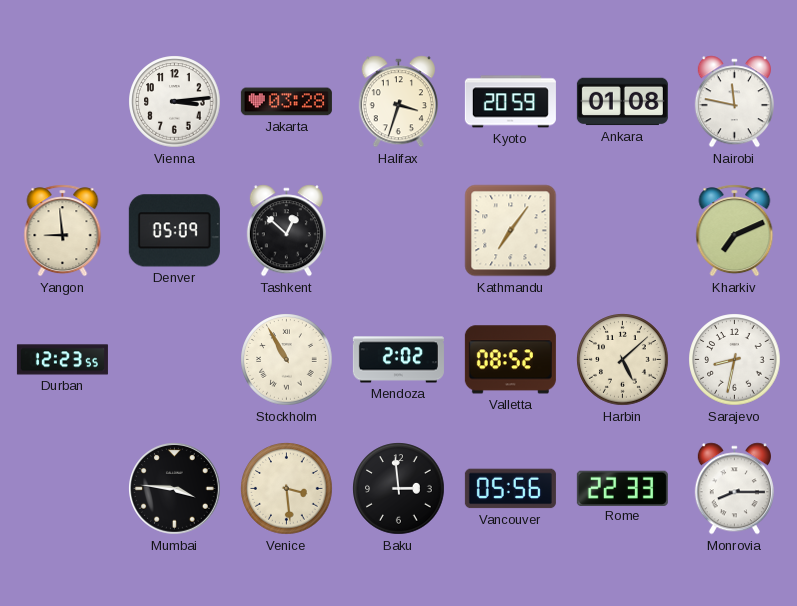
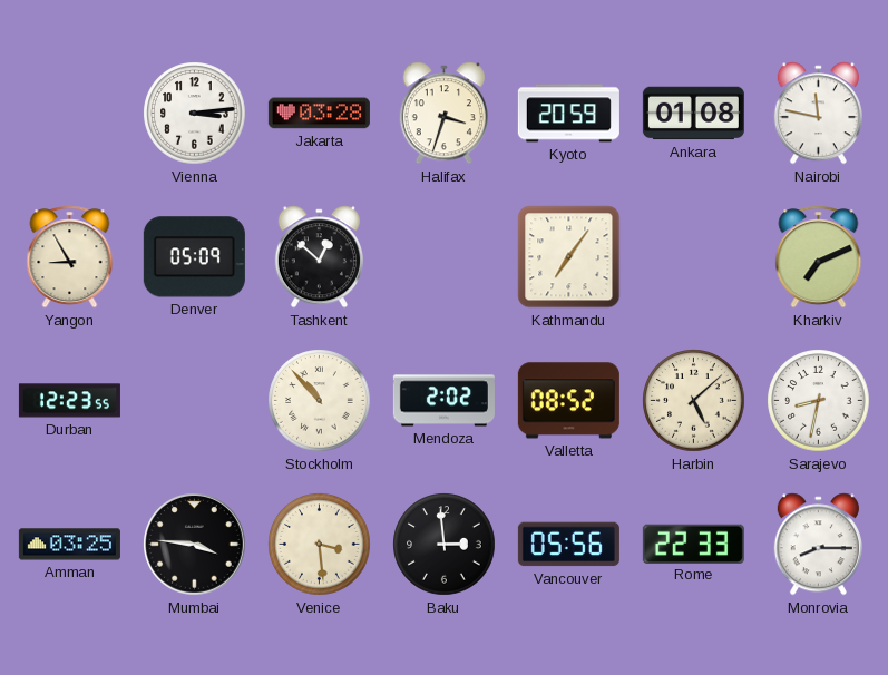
Yangon: 8:59 -> 8:55 (70, 257)
Stockholm: 10:55 -> 10:53 (320, 401)
Amman: none -> 03:25 (69, 545)
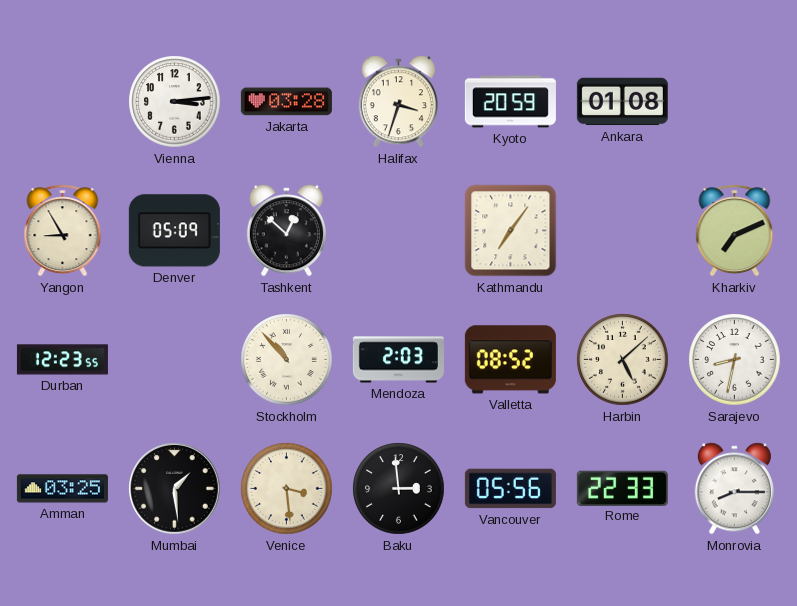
Nairobi: 11:47 -> none (818, 114)
Mendoza: 2:02 -> 2:03 (398, 360)
Mumbai: 3:46 -> 1:29 (175, 489)
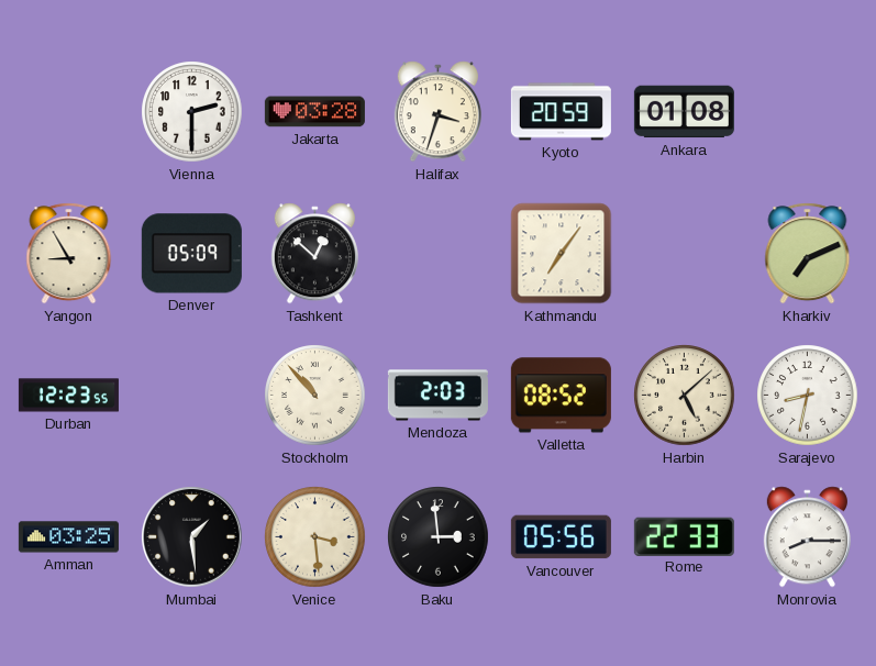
Vienna: 3:14 -> 2:30 (192, 112)
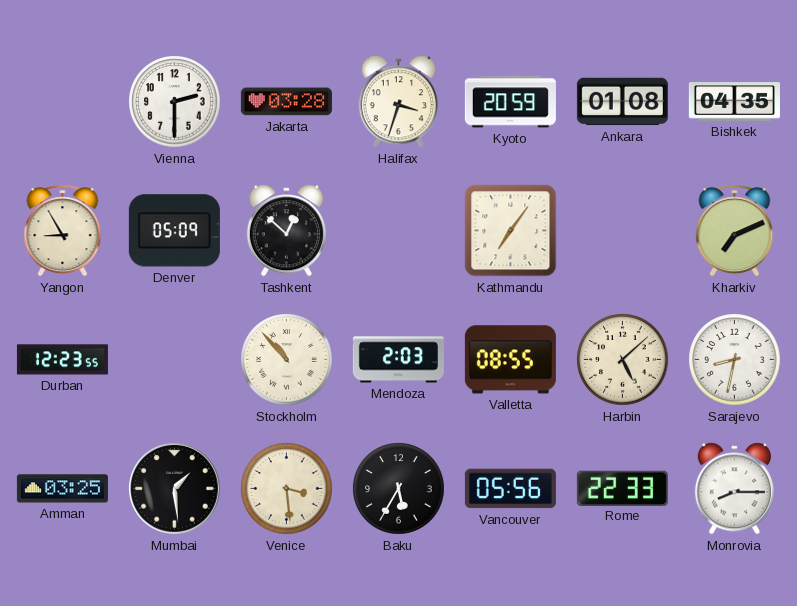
Bishkek: none -> 04:35 (734, 102)
Valletta: 08:52 -> 08:55 (510, 360)
Baku: 2:59 -> 5:35 (399, 489)
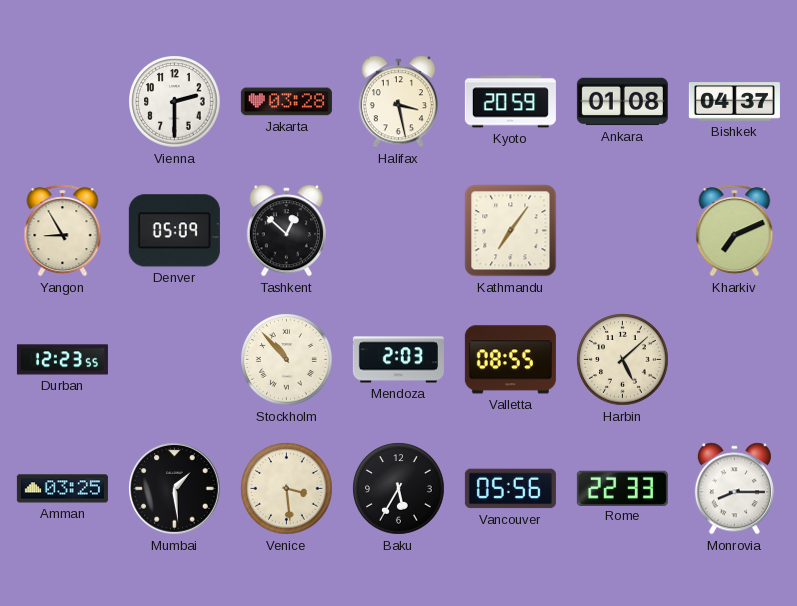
Halifax: 3:33 -> 3:28 (398, 102)
Bishkek: 04:35 -> 04:37 (734, 102)
Sarajevo: 8:32 -> none (735, 360)
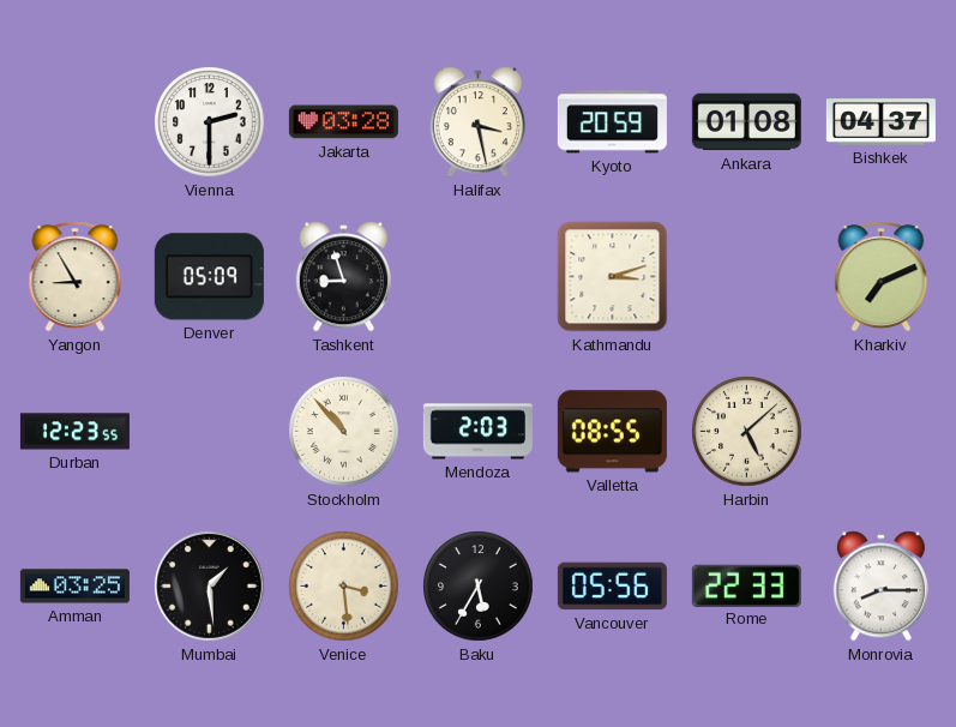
Tashkent: 12:52 -> 8:57 (343, 277)
Kathmandu: 7:06 -> 3:12 (613, 277)
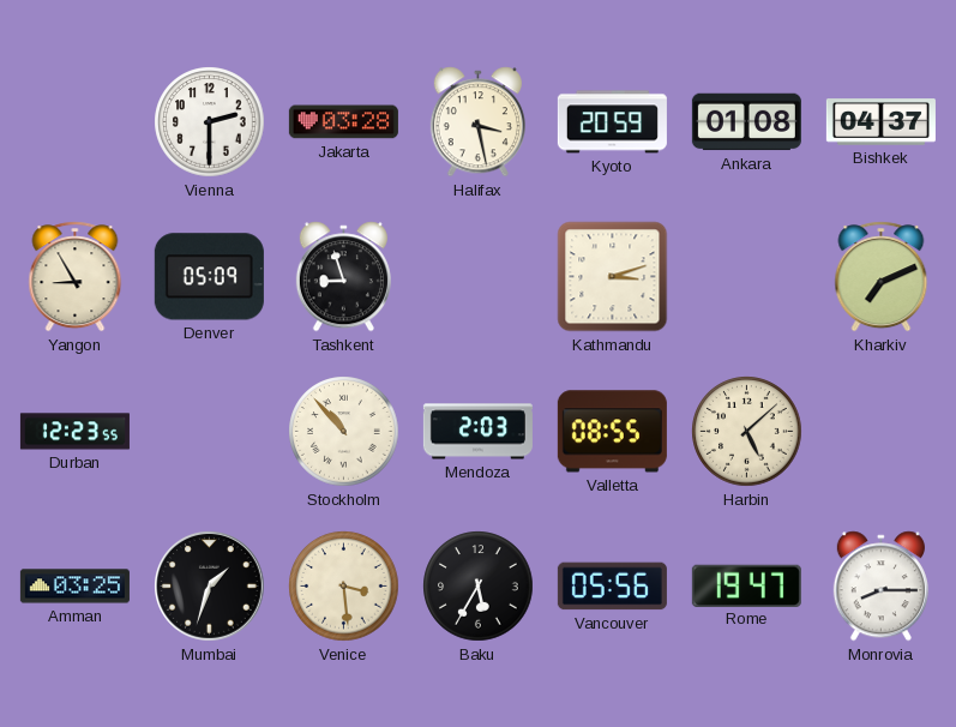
Mumbai: 1:29 -> 1:33 (210, 587)
Rome: 22:33 -> 19:47 (746, 585)
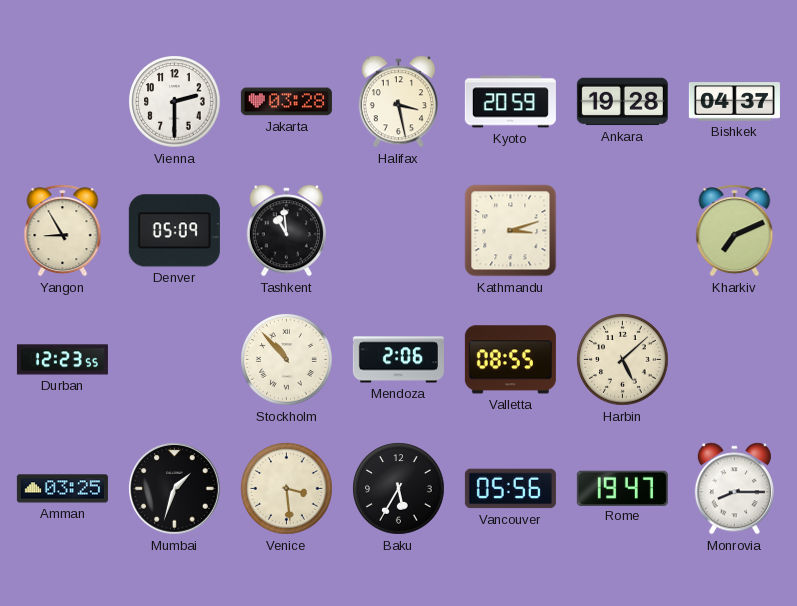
Ankara: 01:08 -> 19:28 (622, 102)
Tashkent: 8:57 -> 10:59 (286, 231)
Mendoza: 2:03 -> 2:06 (398, 360)
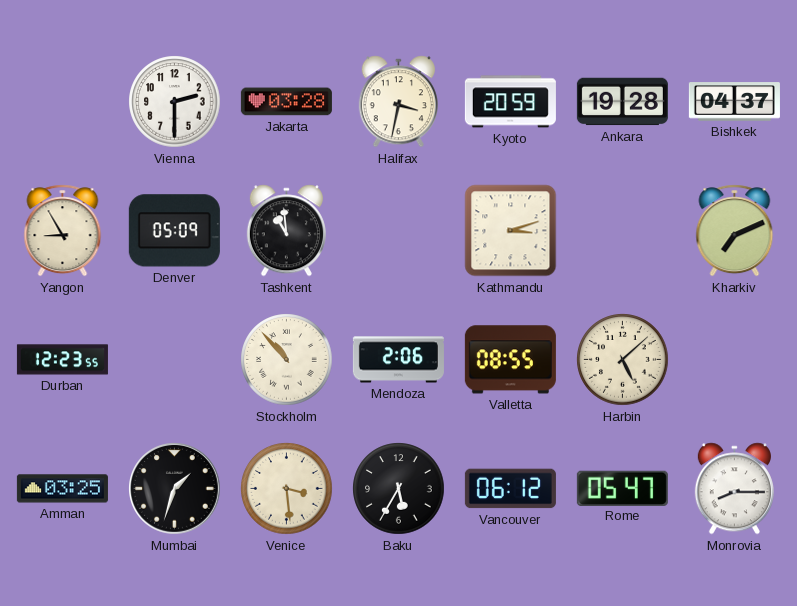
Halifax: 3:28 -> 3:32 (398, 102)
Vancouver: 05:56 -> 06:12 (510, 489)
Rome: 19:47 -> 05:47 (622, 488)
